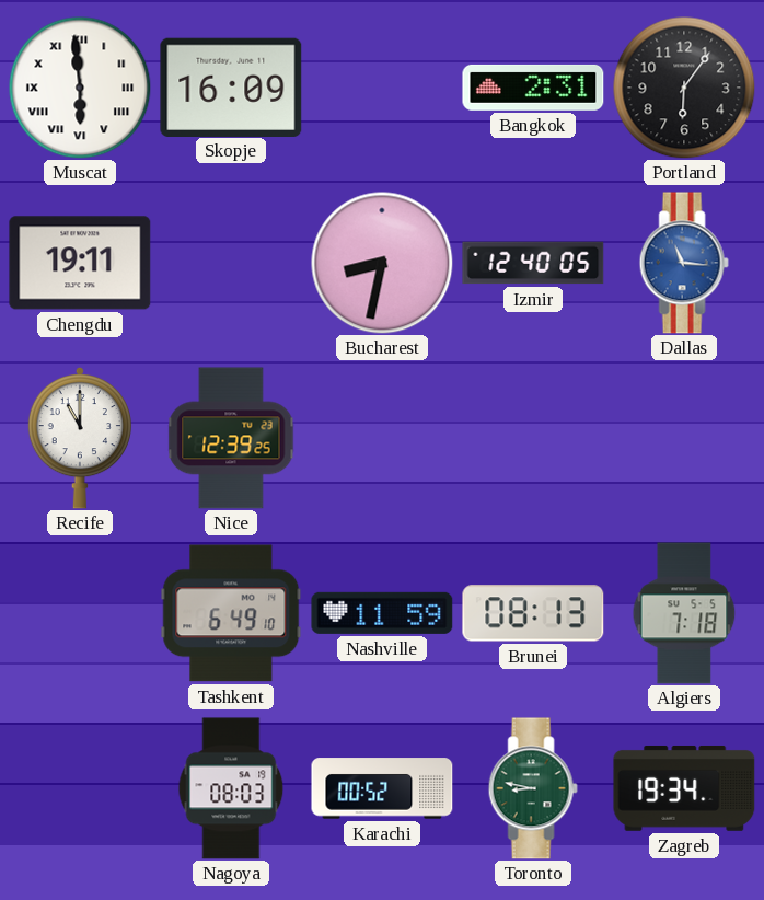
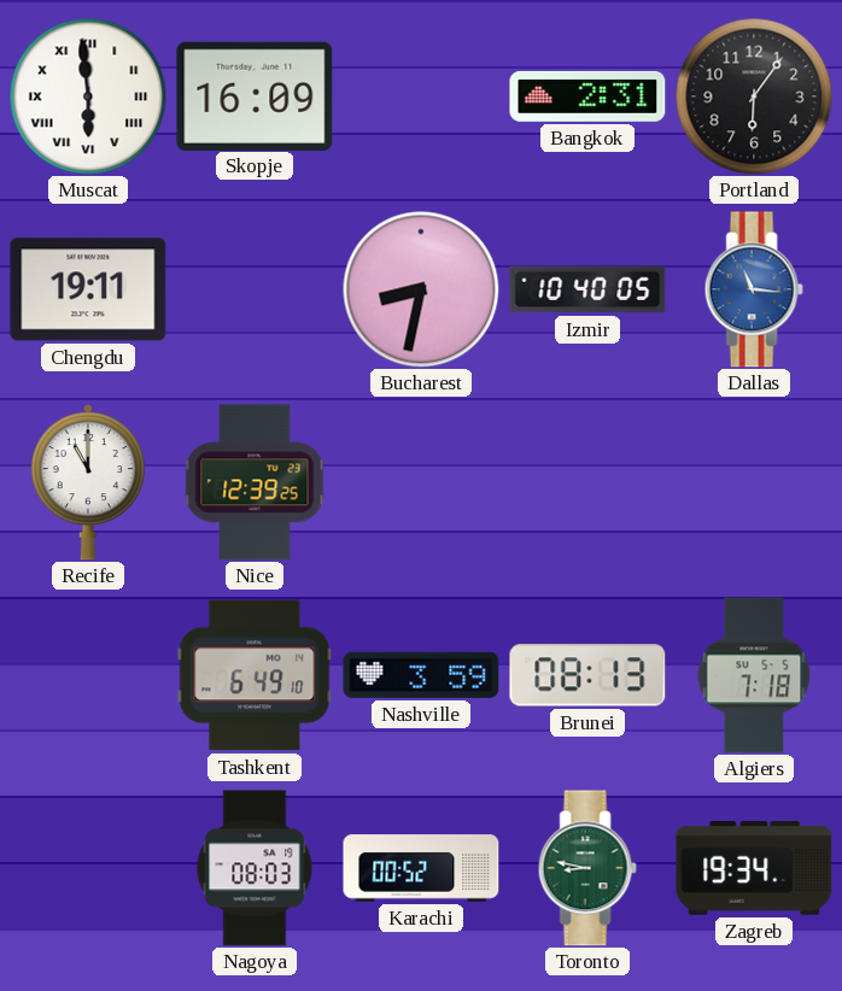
Izmir: 12:40 -> 10:40 (587, 289)
Nashville: 11:59 -> 3:59 (421, 675)
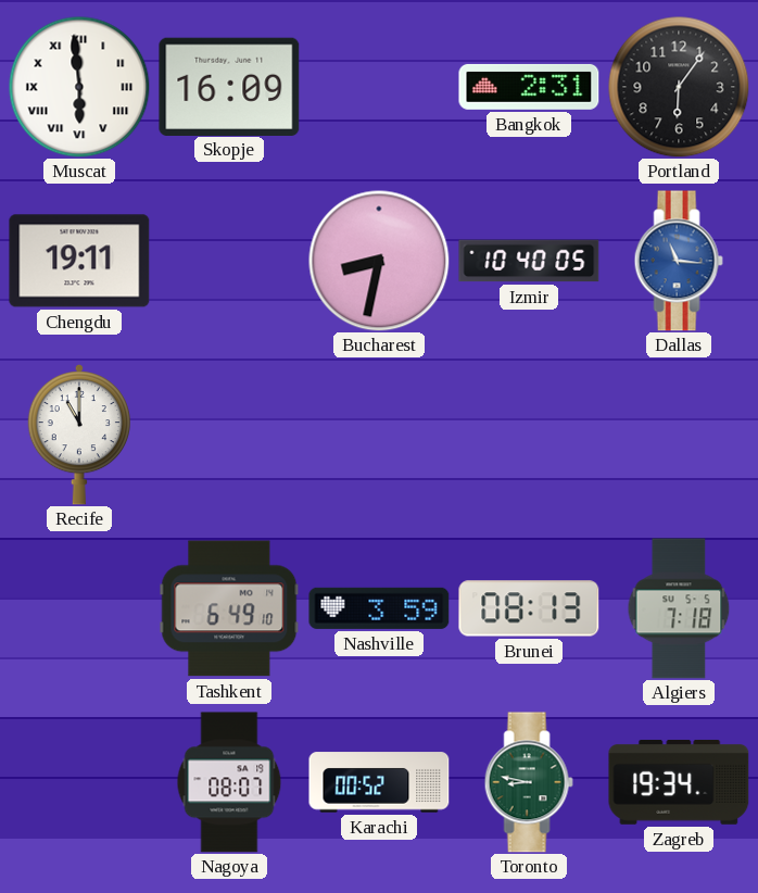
Nice: 12:39 -> none (255, 482)
Nagoya: 08:03 -> 08:07 (229, 782)
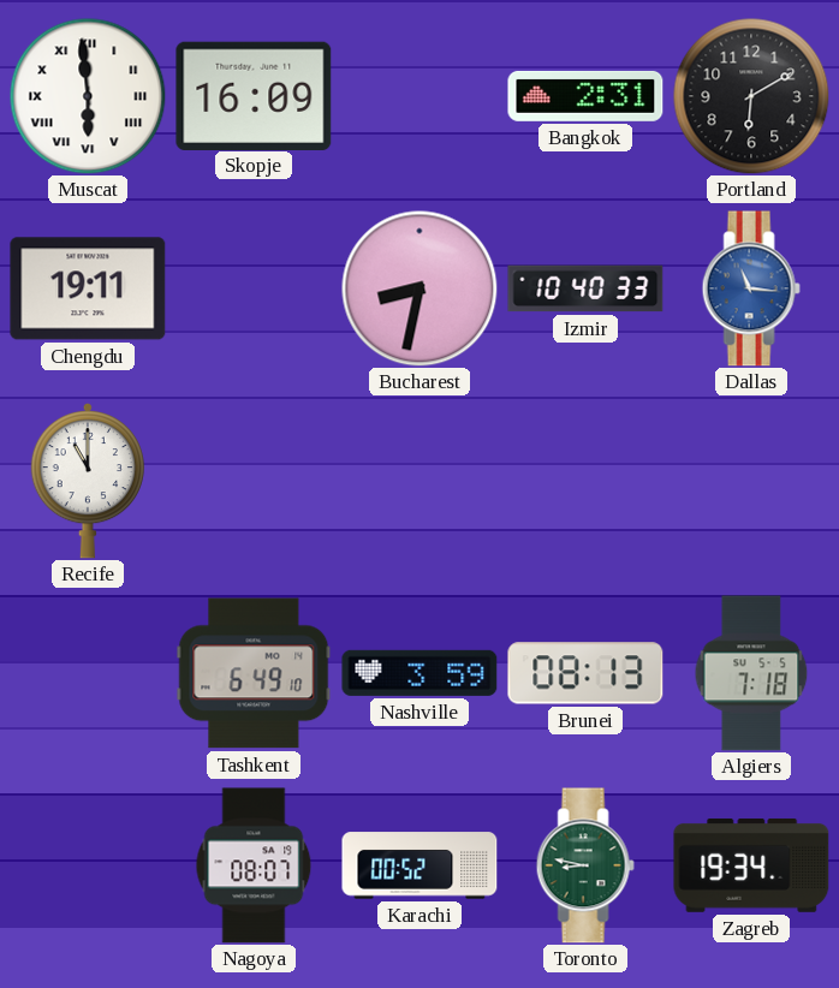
Portland: 6:06 -> 6:10 (751, 96)
Izmir: 10:40:05 -> 10:40:33 (585, 288)
